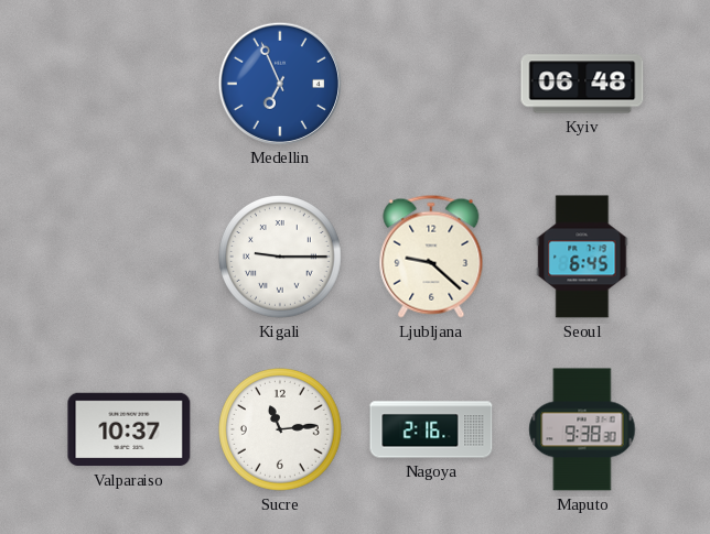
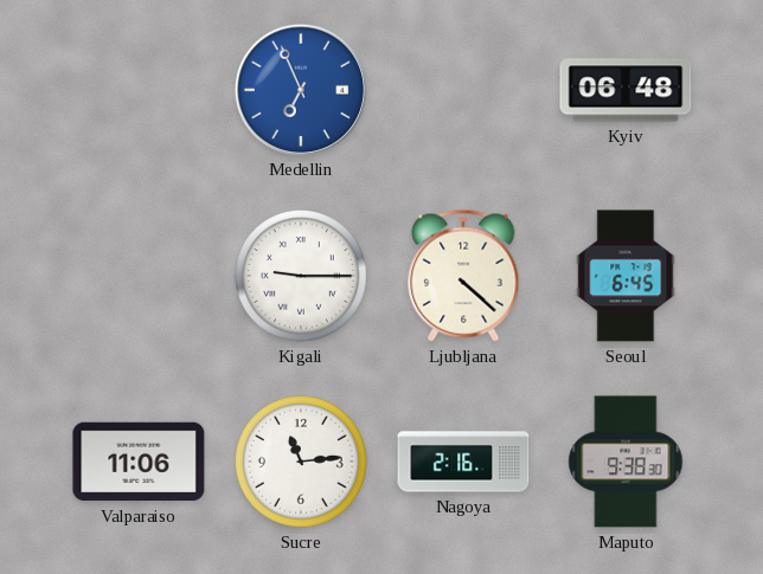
Ljubljana: 9:22 -> 4:22 (463, 276)
Valparaiso: 10:37 -> 11:06 (139, 462)
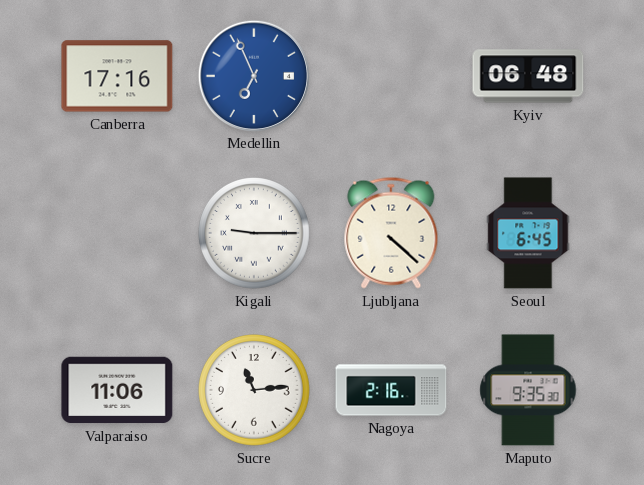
Canberra: none -> 17:16 (117, 76)
Maputo: 9:38 -> 9:35 (528, 390)
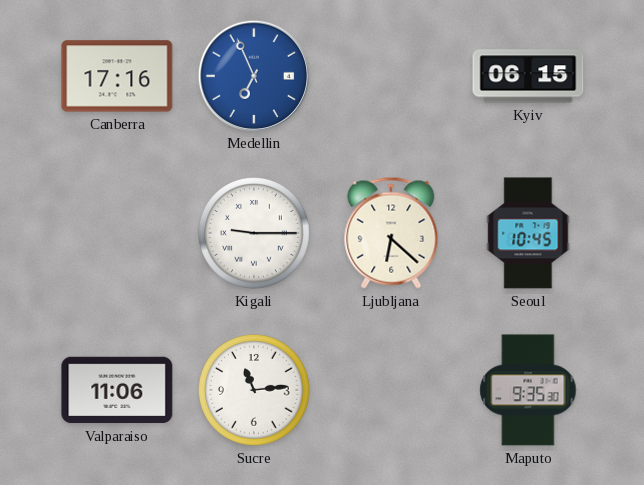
Kyiv: 06:48 -> 06:15 (528, 76)
Ljubljana: 4:22 -> 6:22 (391, 233)
Seoul: 6:45 -> 10:45 (528, 233)
Nagoya: 2:16 -> none (391, 390)
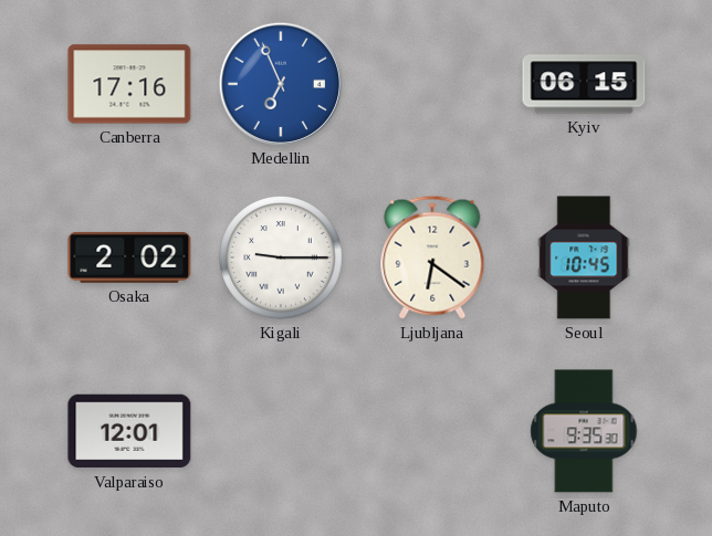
Osaka: none -> 2:02 (129, 258)
Ljubljana: 6:22 -> 6:21 (432, 258)
Valparaiso: 11:06 -> 12:01 (129, 431)
Sucre: 11:14 -> none (255, 391)
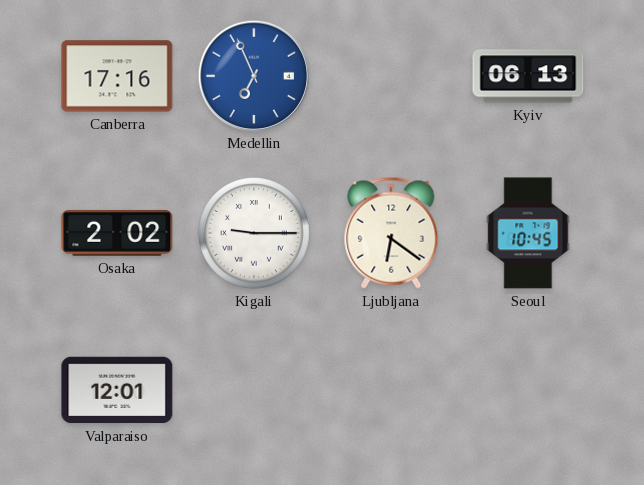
Kyiv: 06:15 -> 06:13 (528, 76)
Maputo: 9:35 -> none (584, 431)
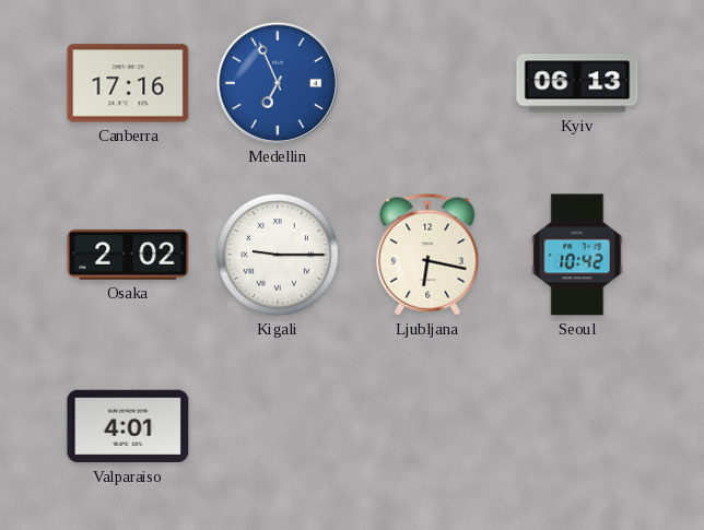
Ljubljana: 6:21 -> 6:17 (427, 255)
Seoul: 10:45 -> 10:42 (577, 255)
Valparaiso: 12:01 -> 4:01 (128, 426)
